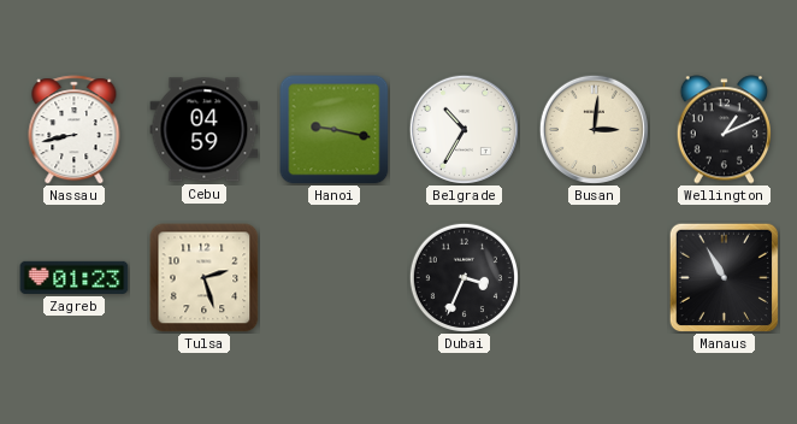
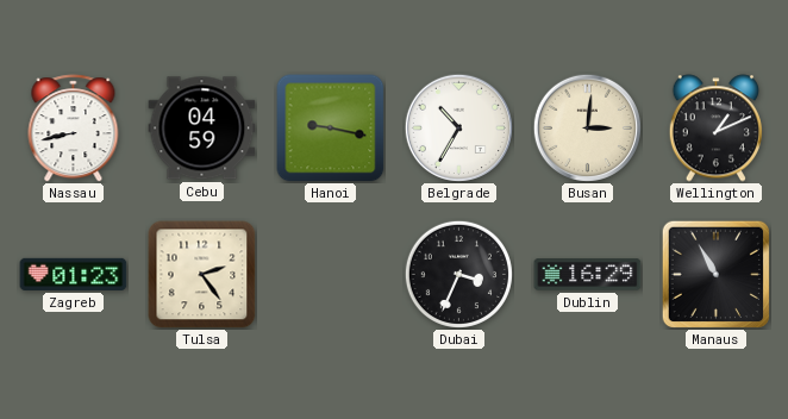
Tulsa: 2:27 -> 2:24 (202, 275)
Dublin: none -> 16:29 (588, 275)
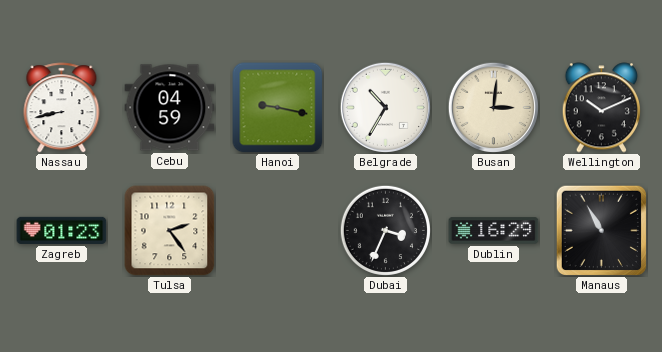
Wellington: 1:11 -> 10:11 (601, 108)
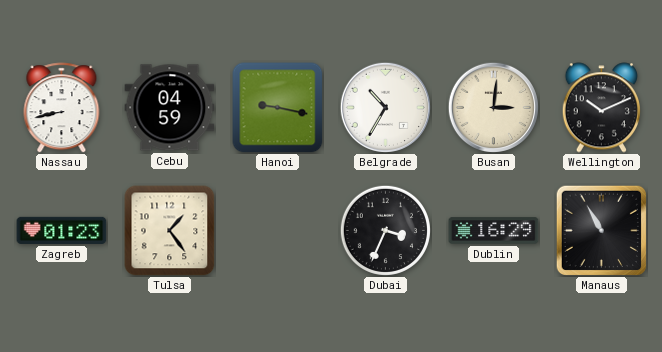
Tulsa: 2:24 -> 1:24 (170, 231)
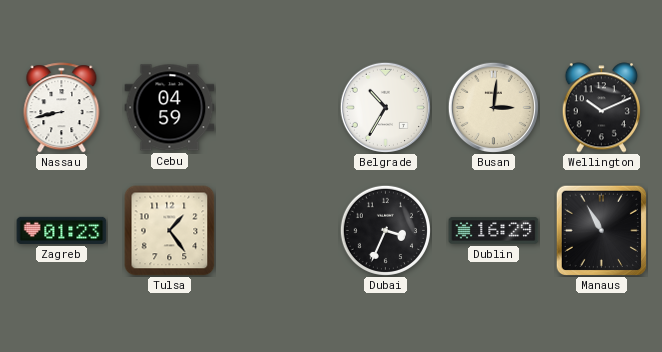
Hanoi: 9:17 -> none (278, 108)
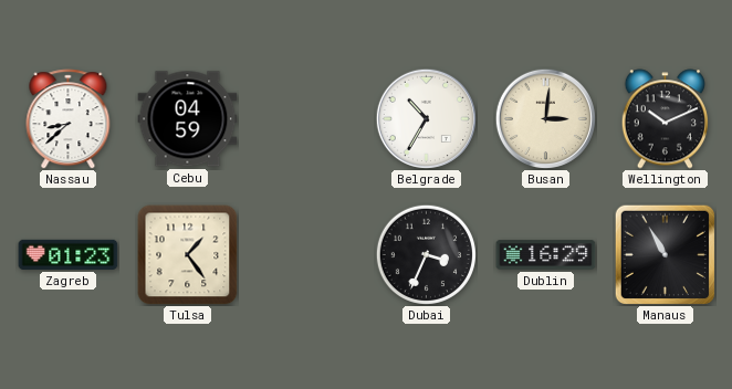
Nassau: 8:43 -> 8:38 (69, 119)
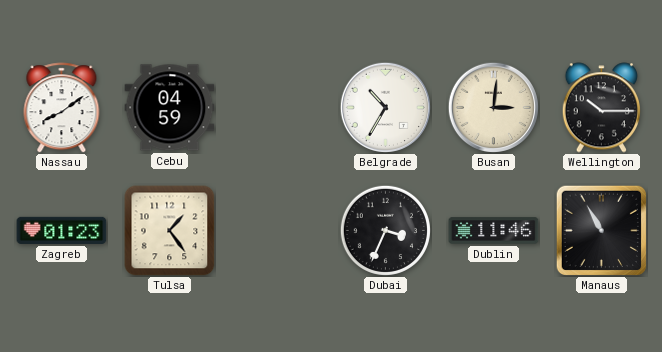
Nassau: 8:38 -> 8:09 (62, 108)
Wellington: 10:11 -> 10:15 (601, 108)
Dublin: 16:29 -> 11:46 (494, 231)
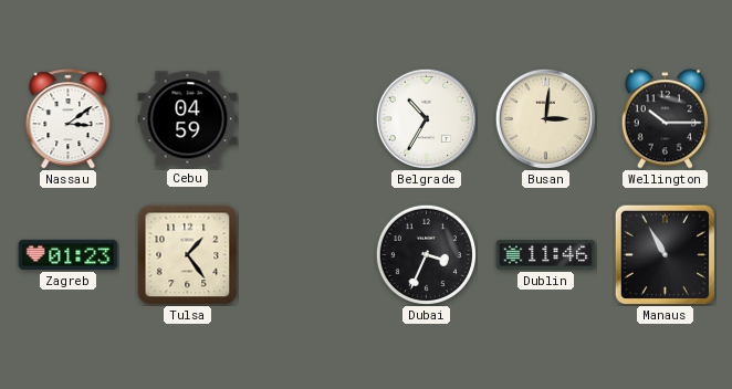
Nassau: 8:09 -> 3:09 (69, 119)
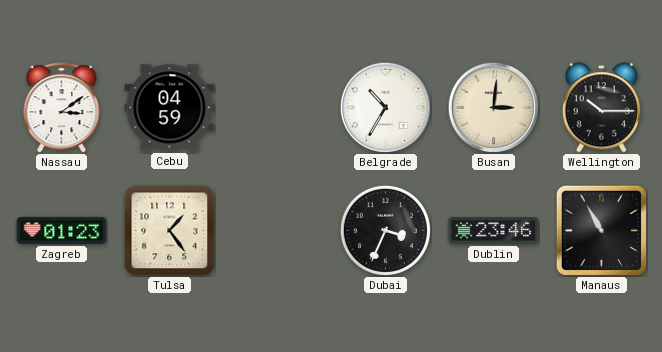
Dublin: 11:46 -> 23:46 (494, 231)
